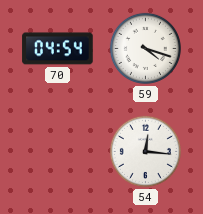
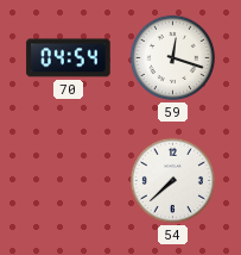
59: 4:18 -> 12:18 (172, 57)
54: 12:16 -> 7:38 (172, 180)
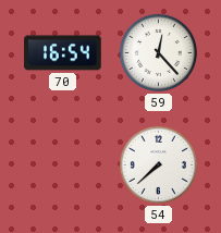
70: 04:54 -> 16:54 (63, 53)
59: 12:18 -> 12:23 (158, 52)
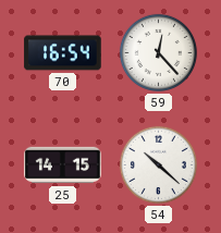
25: none -> 14:15 (63, 165)
54: 7:38 -> 10:22 (158, 164)
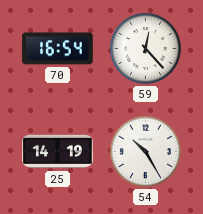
25: 14:15 -> 14:19 (58, 152)
54: 10:22 -> 10:25 (145, 151)
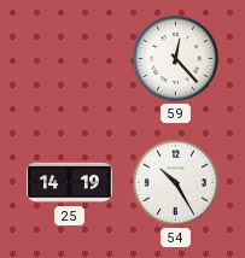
70: 16:54 -> none (58, 49)
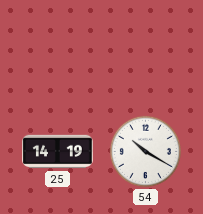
59: 12:23 -> none (175, 58)
54: 10:25 -> 10:20 (145, 151)
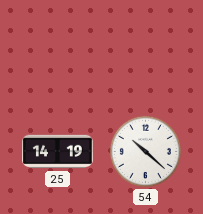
54: 10:20 -> 10:22 (145, 151)
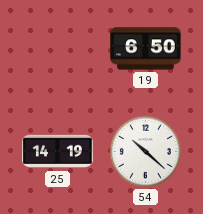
19: none -> 6:50 (146, 49)
